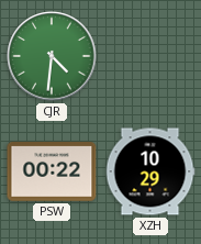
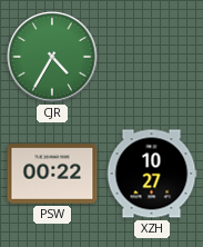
CJR: 4:31 -> 4:35 (52, 57)
XZH: 10:29 -> 10:27 (152, 174)
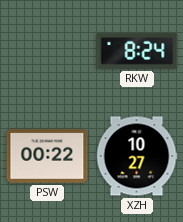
CJR: 4:35 -> none (52, 57)
RKW: none -> 8:24 (137, 51)
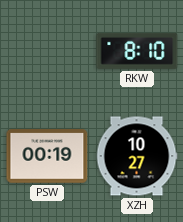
RKW: 8:24 -> 8:10 (137, 51)
PSW: 00:22 -> 00:19 (47, 156)
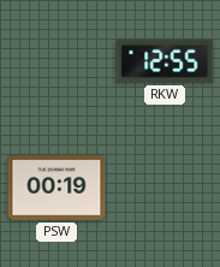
RKW: 8:10 -> 12:55 (165, 61)
XZH: 10:27 -> none (137, 156)
